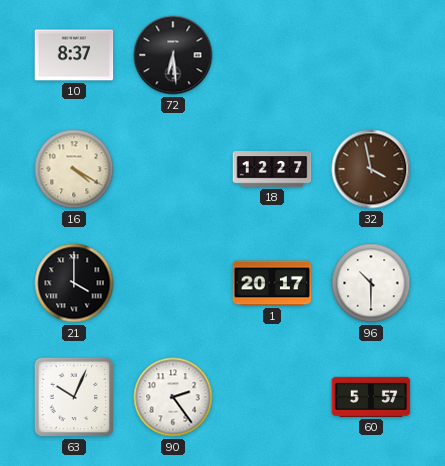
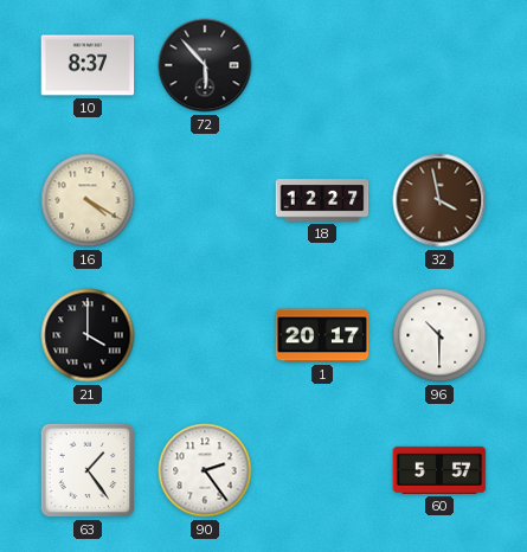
72: 6:29 -> 5:53 (205, 65)
63: 10:04 -> 1:24 (88, 470)
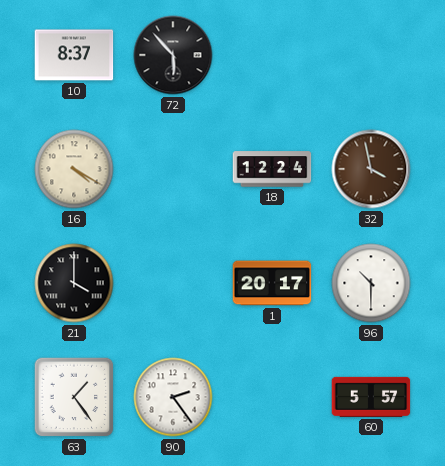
18: 12:27 -> 12:24 (272, 169)
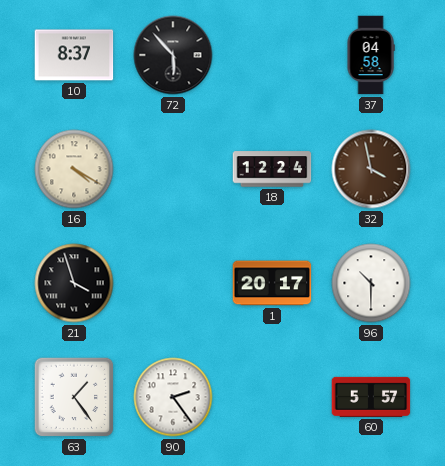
37: none -> 04:58 (371, 55)
21: 4:00 -> 3:57 (74, 283)
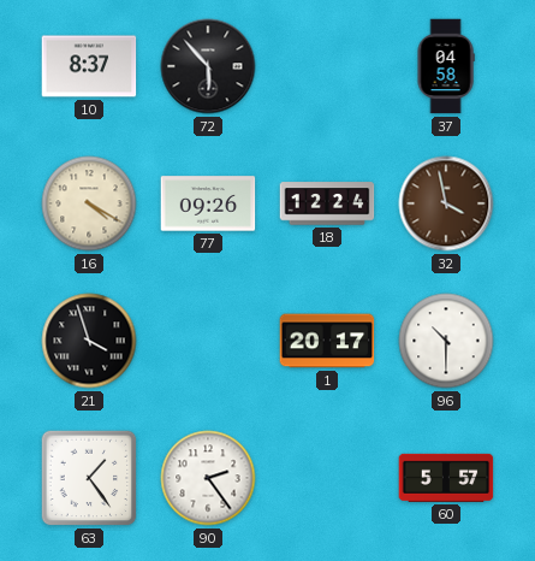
77: none -> 09:26 (208, 203)
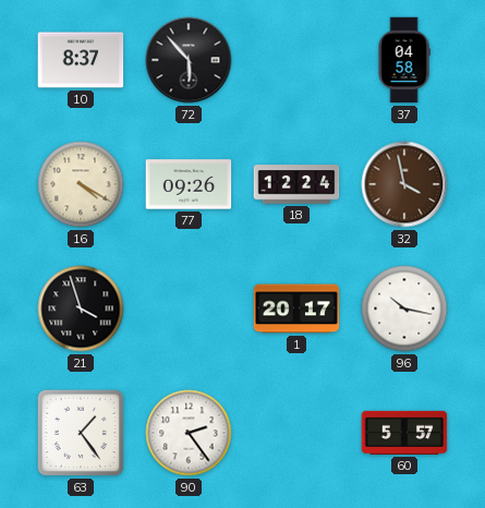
96: 10:30 -> 10:17 (404, 309)
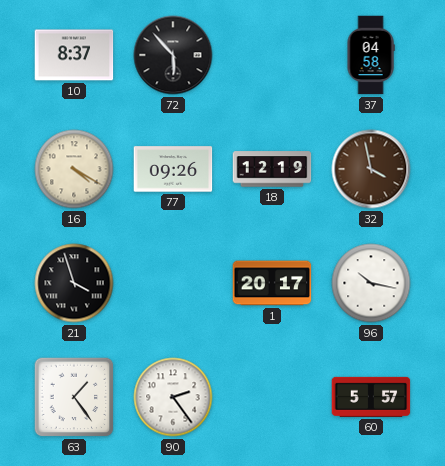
18: 12:24 -> 12:19 (272, 169)
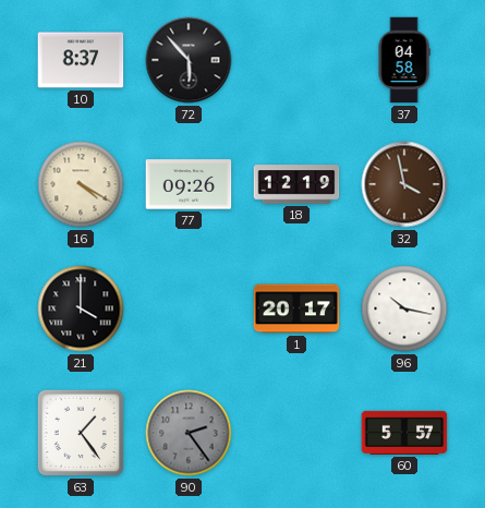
21: 3:57 -> 4:00 (81, 309)
90 dial: white -> grey (189, 433)
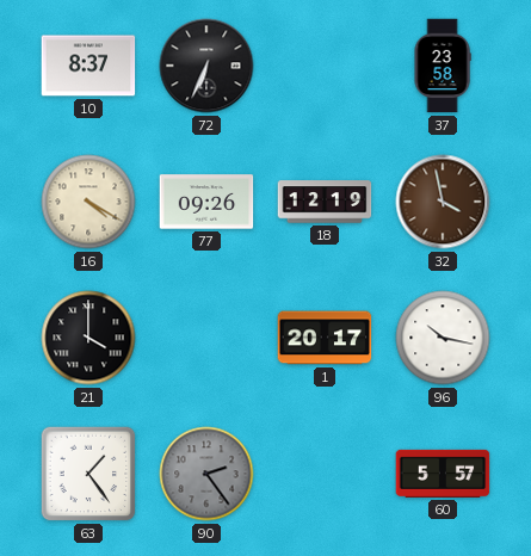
72: 5:53 -> 6:34 (206, 66)
37: 04:58 -> 23:58 (443, 66)
